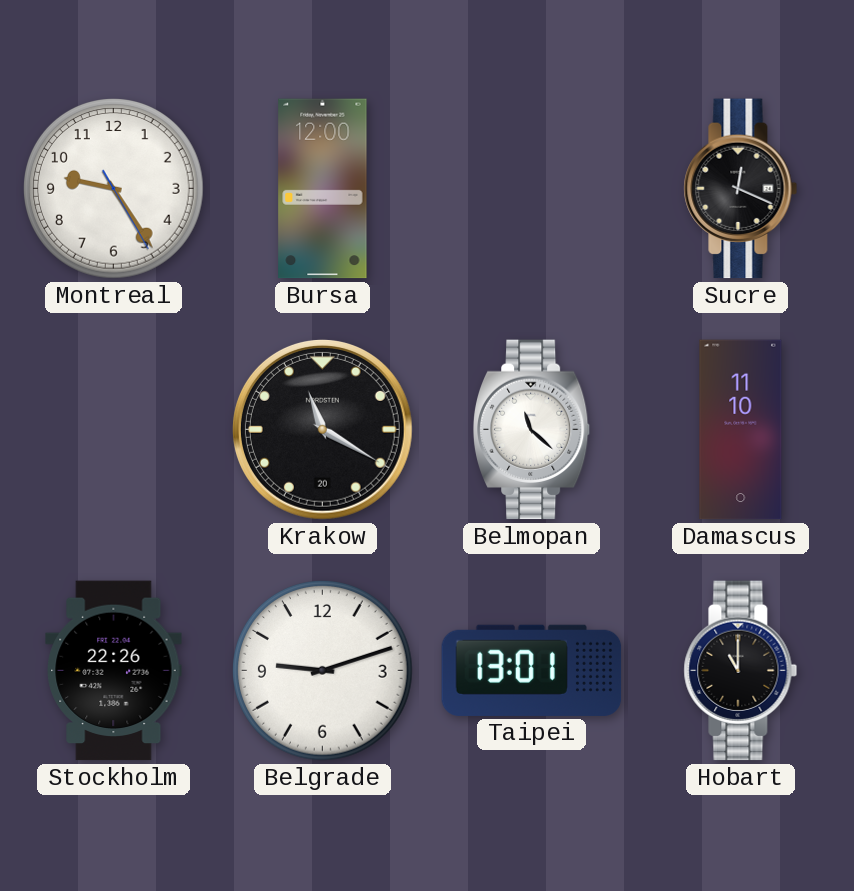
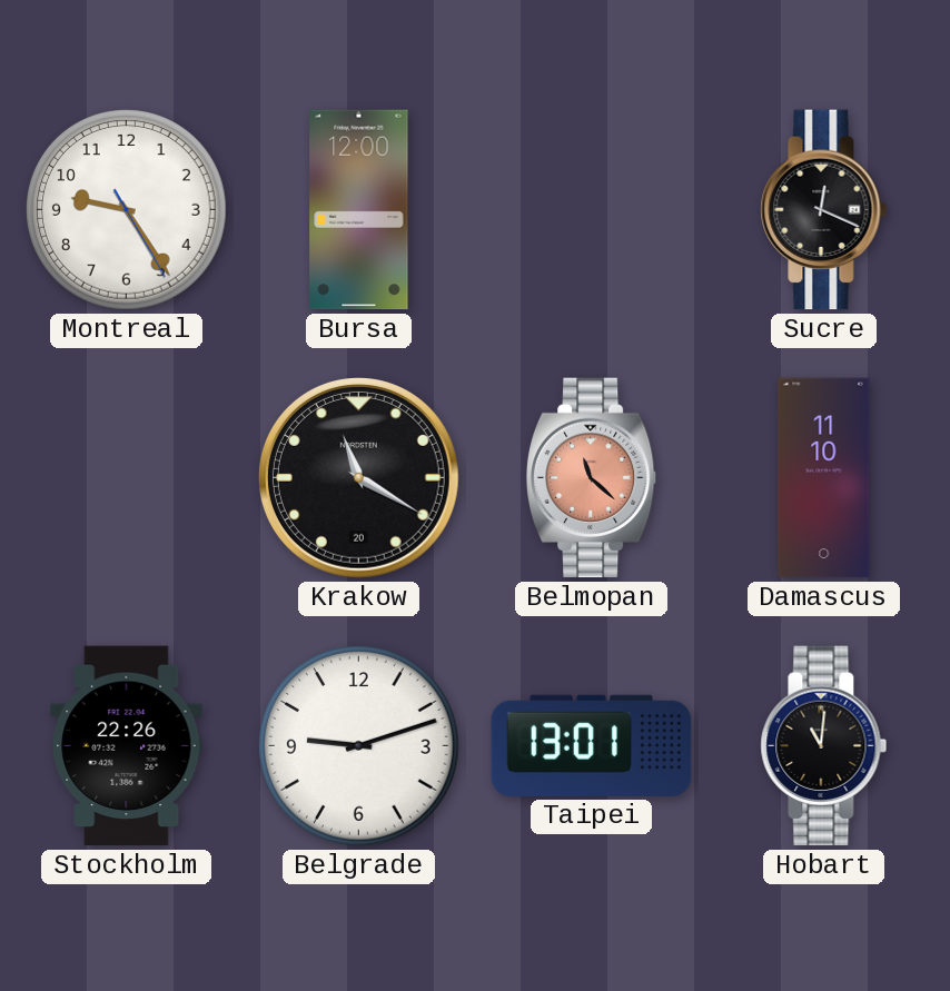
Belmopan dial: white -> salmon (592, 478)
Hobart: 11:00 -> 11:01 (824, 746)
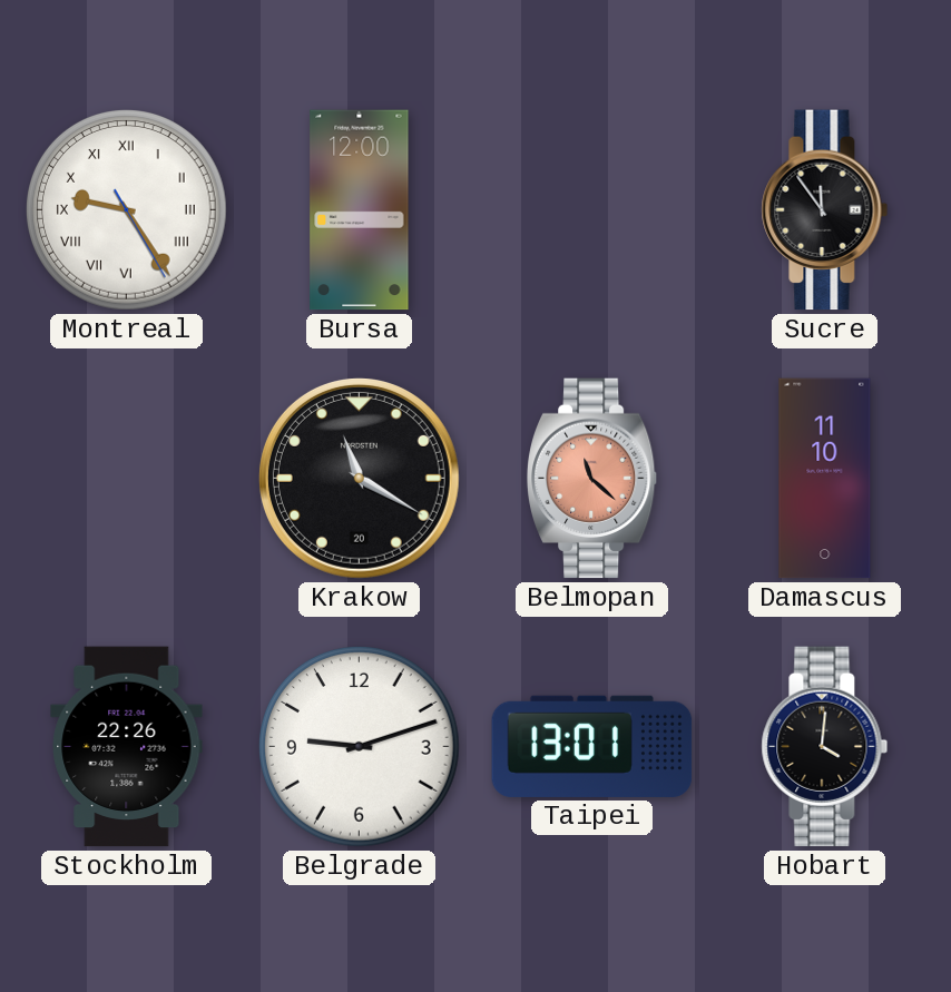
Montreal numerals: Arabic -> Roman (127, 210)
Sucre: 12:19 -> 11:54 (825, 210)
Hobart: 11:01 -> 4:01 (825, 747)
